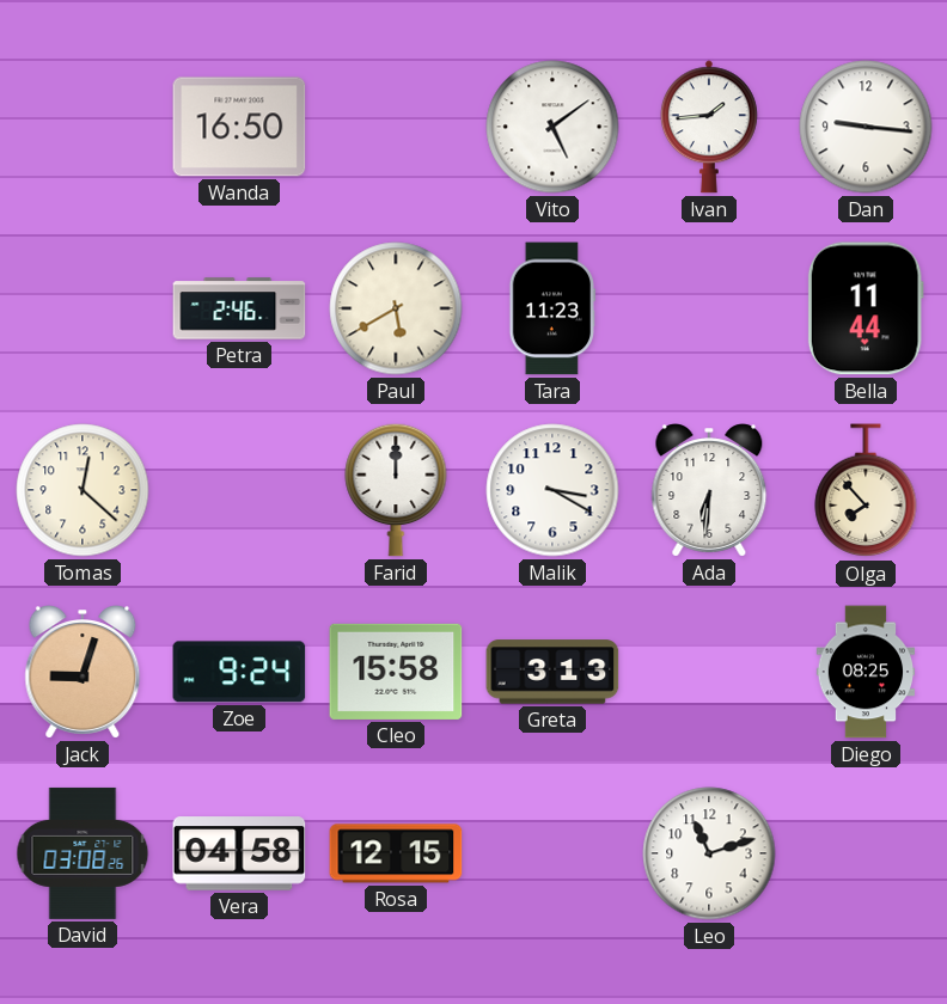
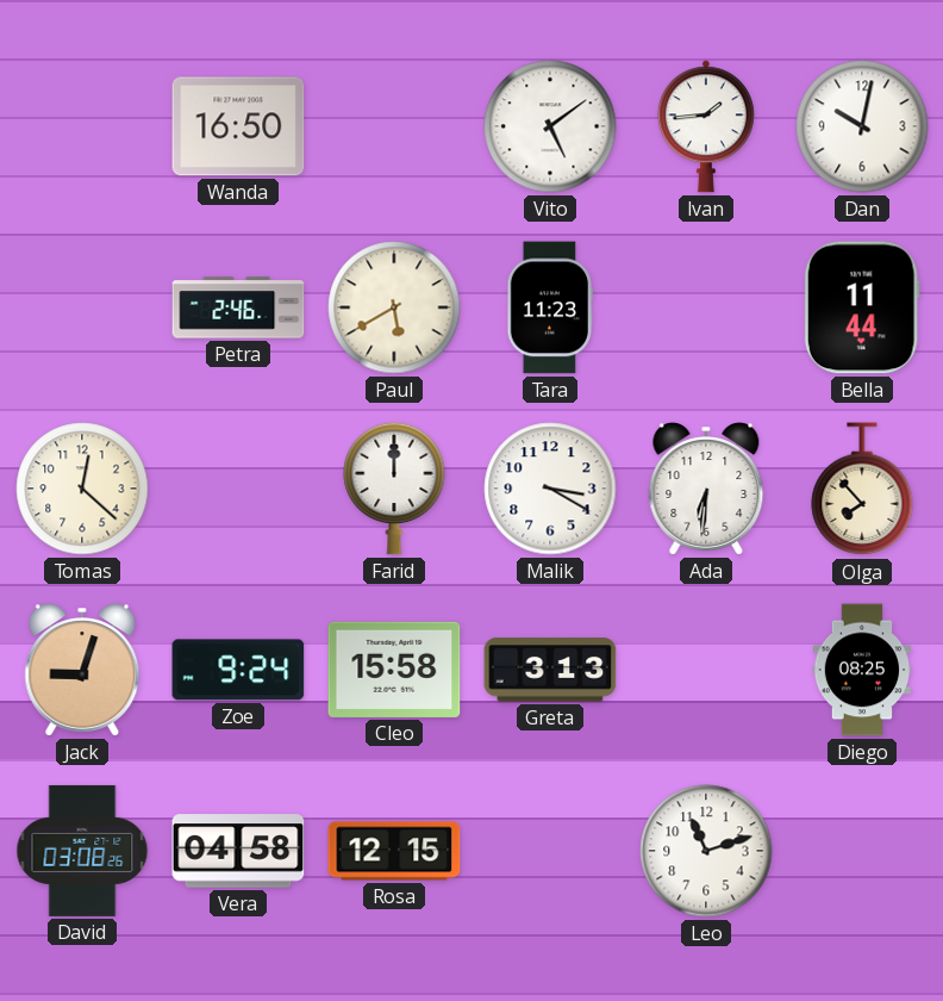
Dan: 9:16 -> 10:02 (862, 126)
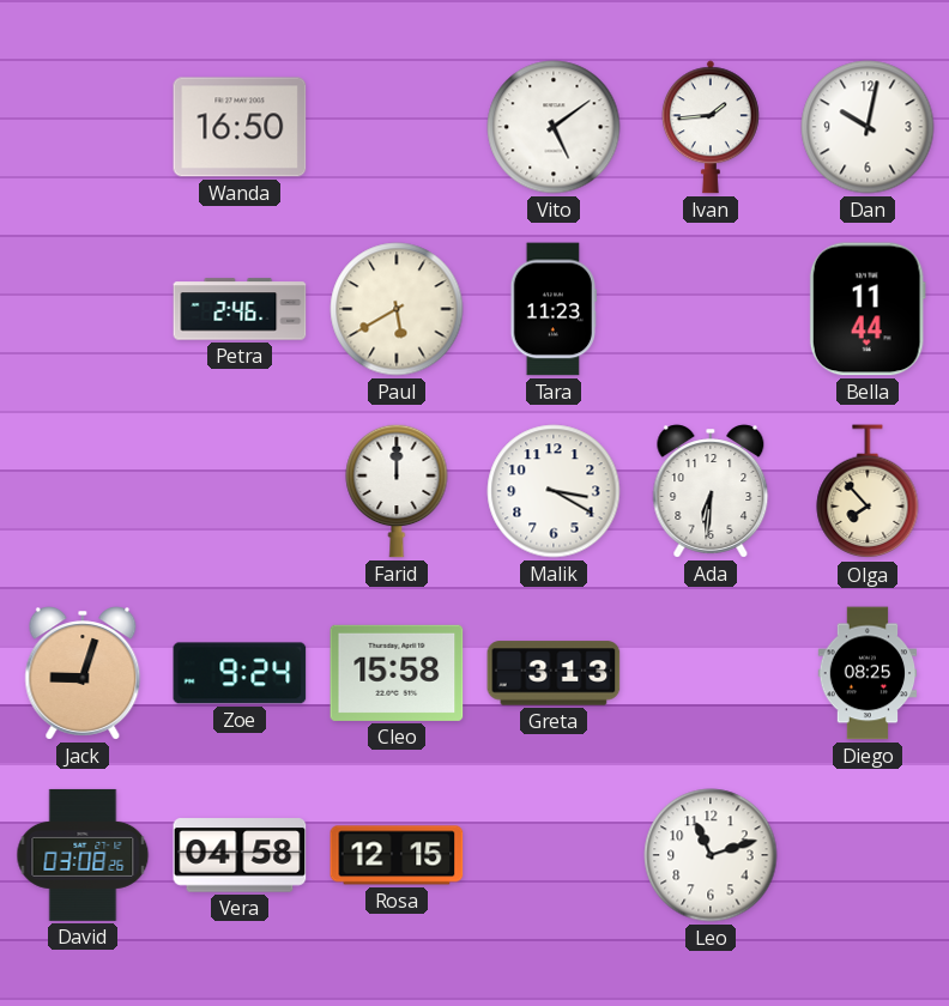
Tomas: 12:22 -> none (82, 489)
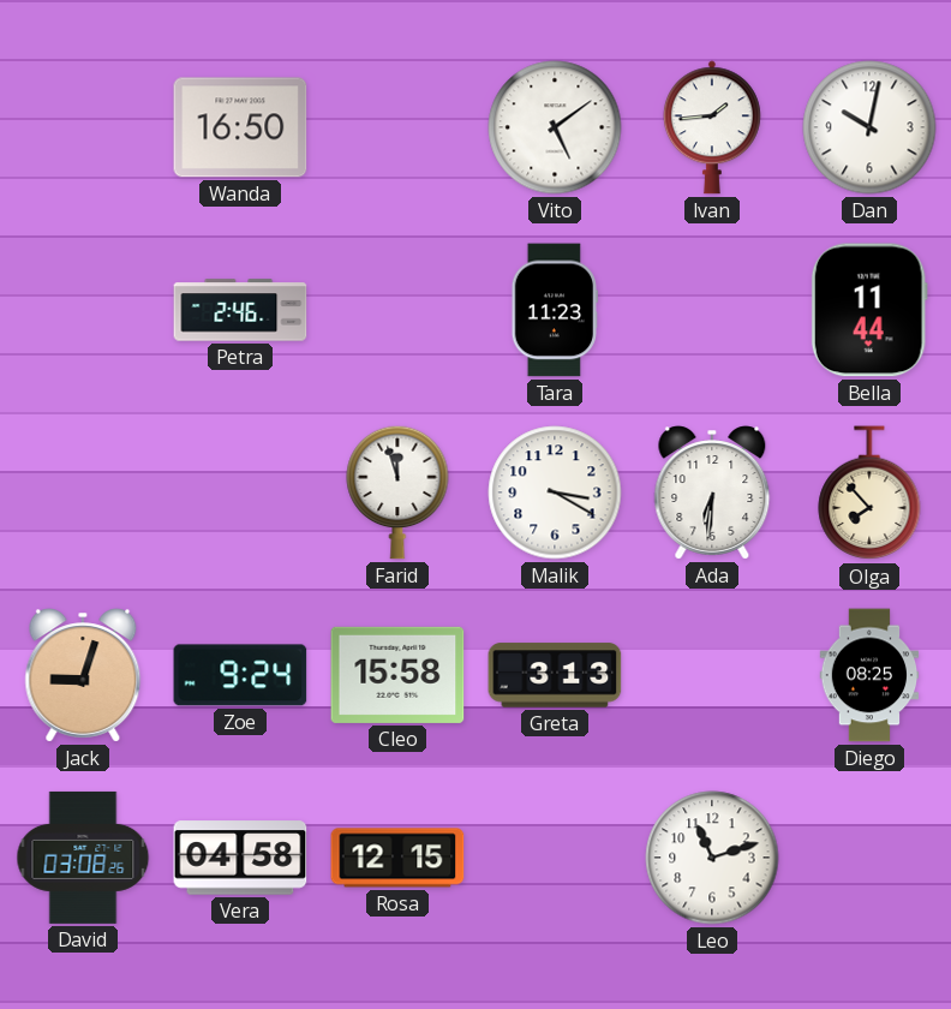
Paul: 5:40 -> none (397, 309)
Farid: 12:00 -> 11:57 (397, 492)
